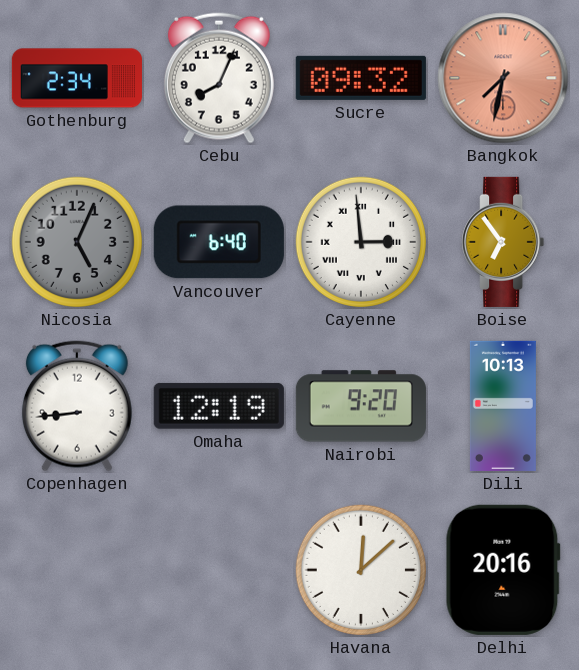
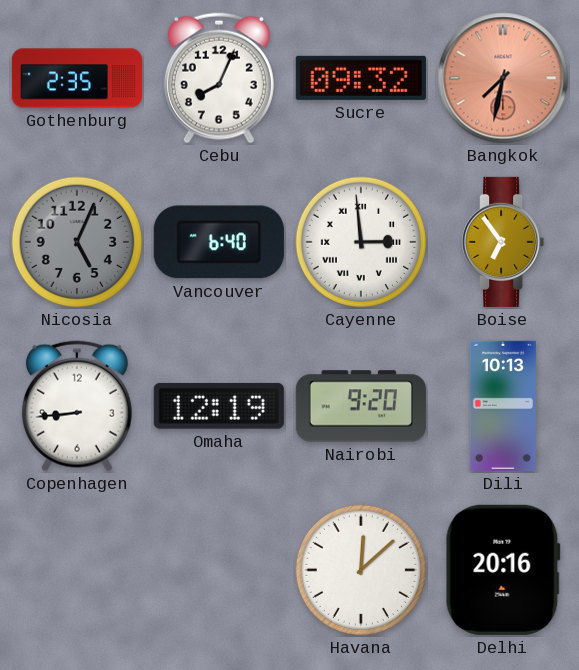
Gothenburg: 2:34 -> 2:35 (77, 78)
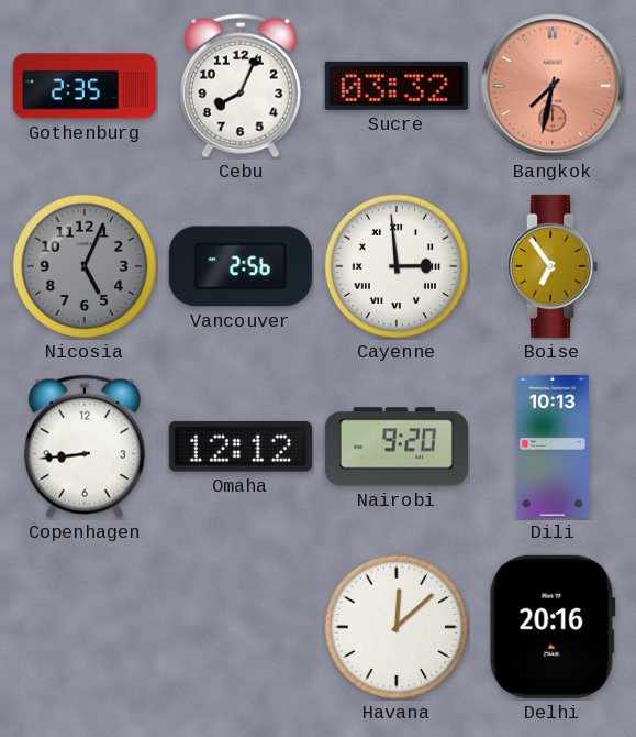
Sucre: 09:32 -> 03:32 (397, 86)
Vancouver: 6:40 -> 2:56 (241, 266)
Omaha: 12:19 -> 12:12 (241, 447)
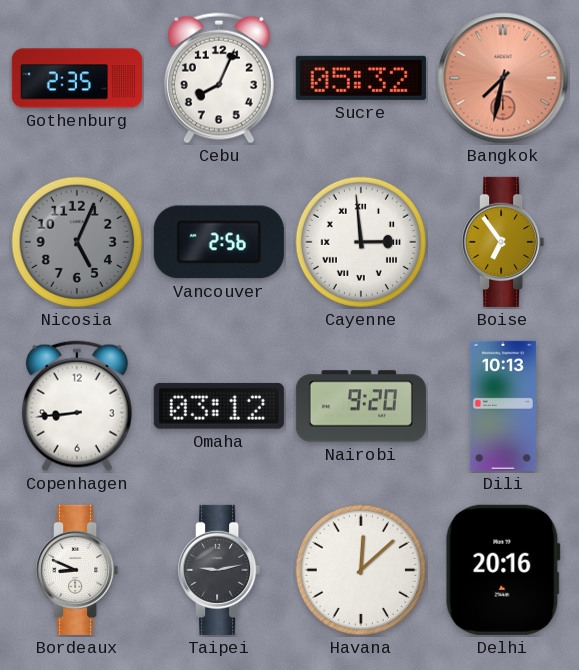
Sucre: 03:32 -> 05:32 (361, 78)
Omaha: 12:12 -> 03:12 (219, 406)
Bordeaux: none -> 8:49 (77, 570)
Taipei: none -> 9:13 (219, 570)
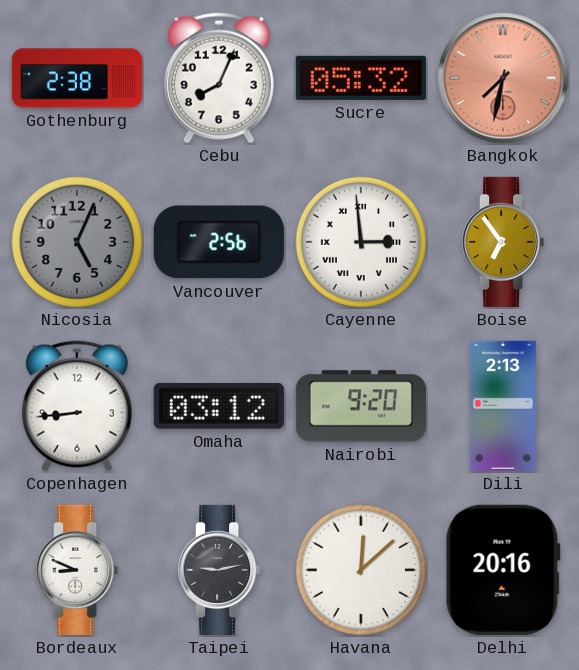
Gothenburg: 2:35 -> 2:38 (77, 78)
Dili: 10:13 -> 2:13 (503, 406)
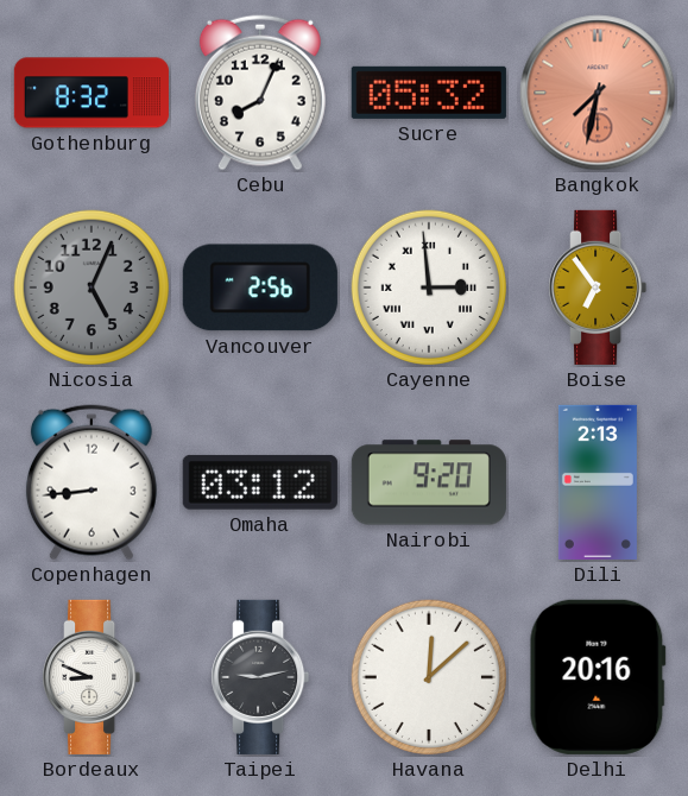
Gothenburg: 2:38 -> 8:32 (91, 93)
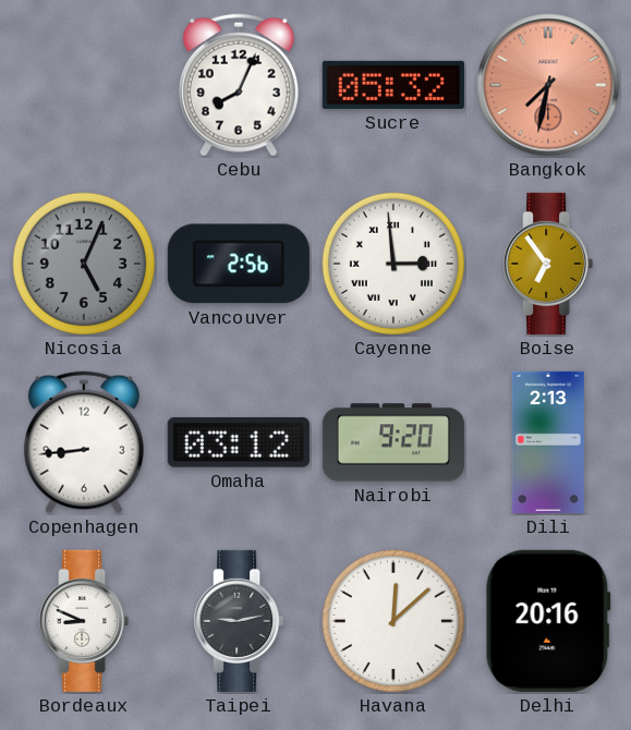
Gothenburg: 8:32 -> none (91, 93)
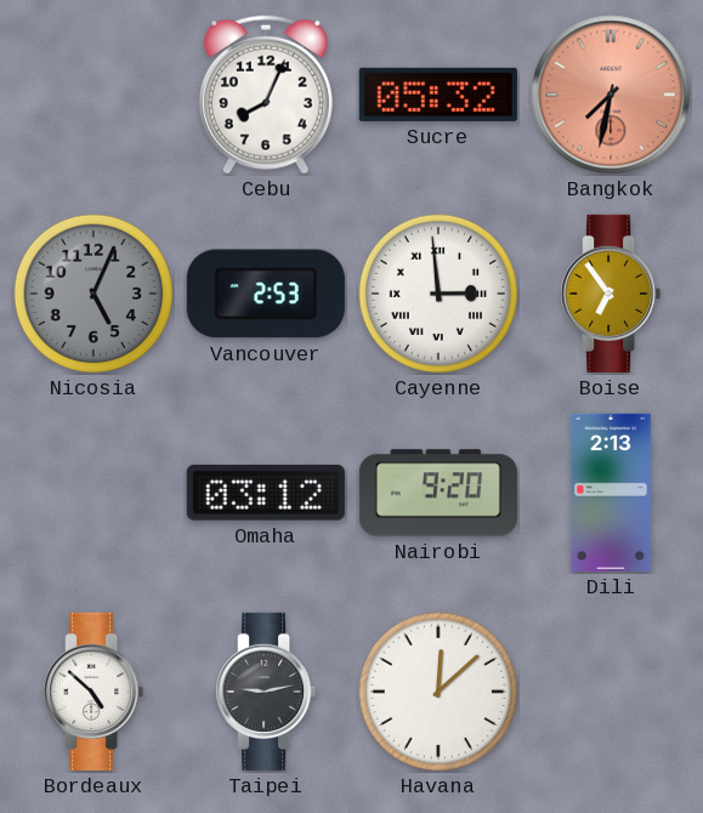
Vancouver: 2:56 -> 2:53 (266, 294)
Copenhagen: 8:44 -> none (84, 442)
Bordeaux: 8:49 -> 4:52 (93, 692)
Delhi: 20:16 -> none (548, 621)
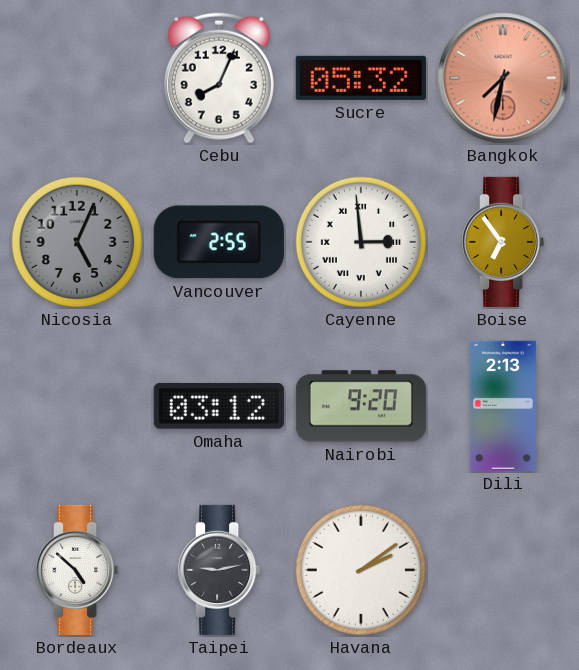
Vancouver: 2:53 -> 2:55 (219, 242)
Havana: 12:08 -> 2:09 (361, 570)
